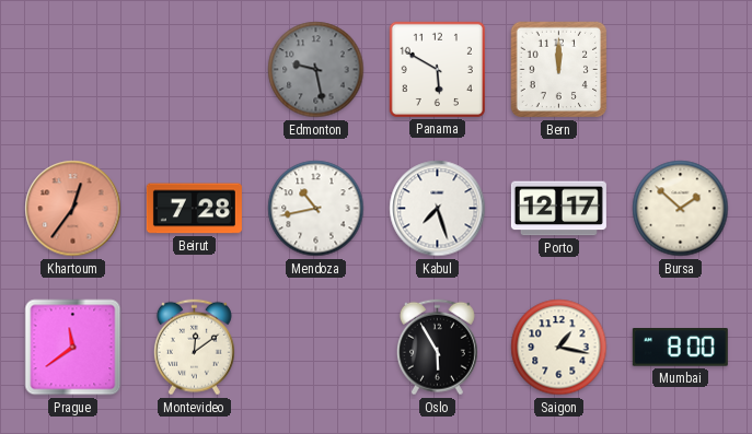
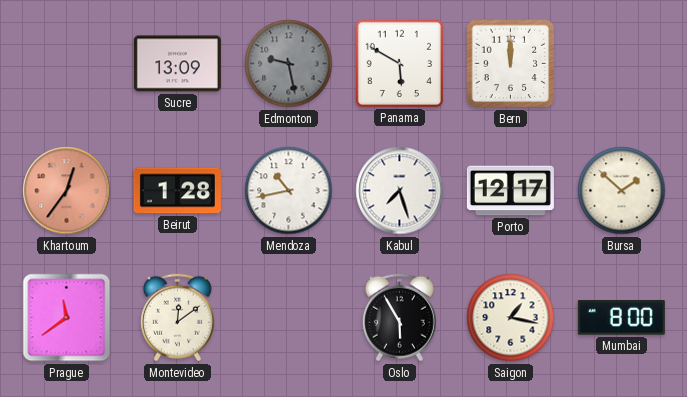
Sucre: none -> 13:09 (177, 64)
Beirut: 7:28 -> 1:28 (177, 191)
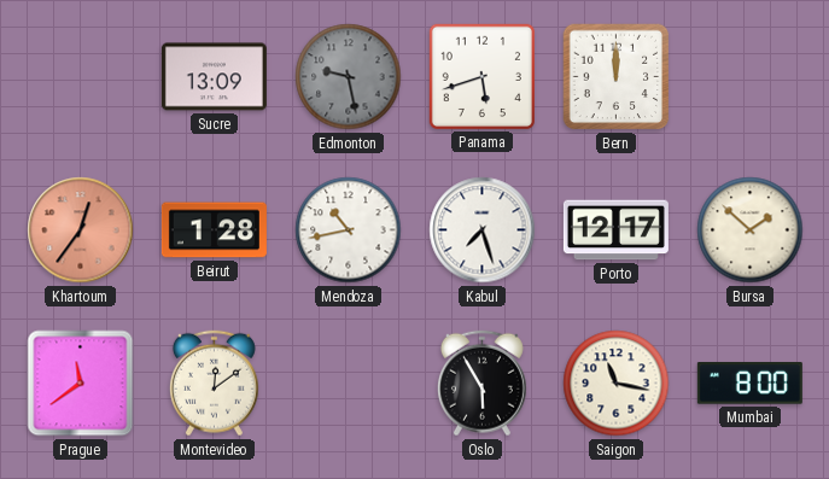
Panama: 5:50 -> 5:42 (481, 76)
Saigon: 1:17 -> 11:17 (617, 384)
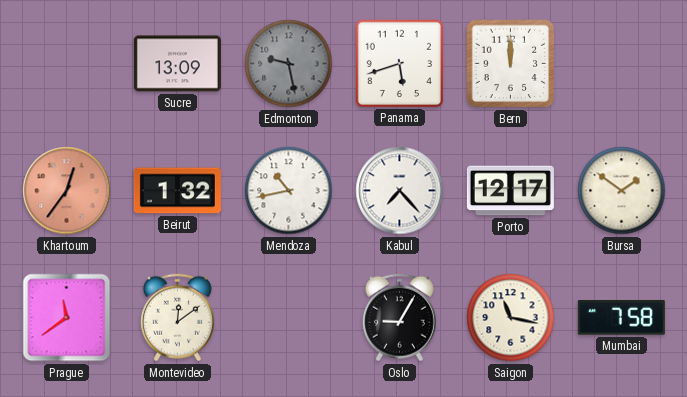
Beirut: 1:28 -> 1:32 (177, 191)
Kabul: 7:27 -> 7:23 (400, 191)
Bursa: 1:52 -> 1:51 (622, 191)
Oslo: 5:55 -> 9:05 (399, 318)
Mumbai: 8:00 -> 7:58 (621, 318)
